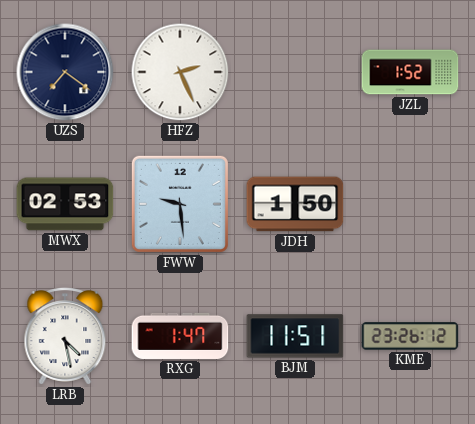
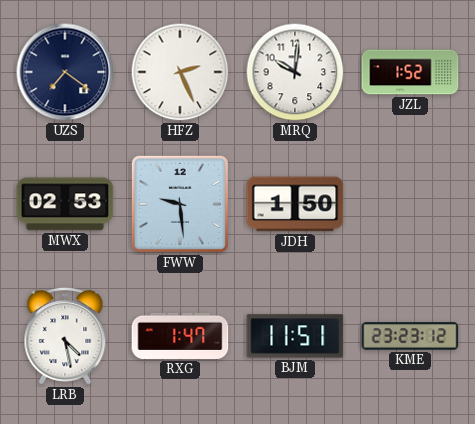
MRQ: none -> 10:01 (295, 72)
KME: 23:26 -> 23:23 (410, 336)
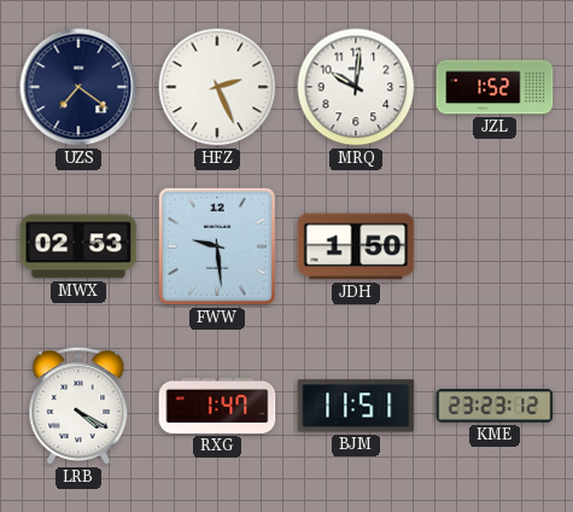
LRB: 4:28 -> 4:20 (78, 407)
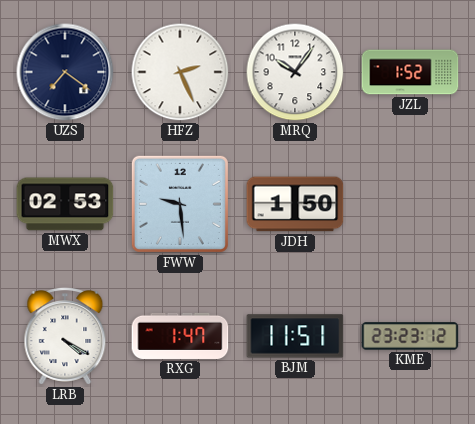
MRQ: 10:01 -> 10:06 (295, 72)
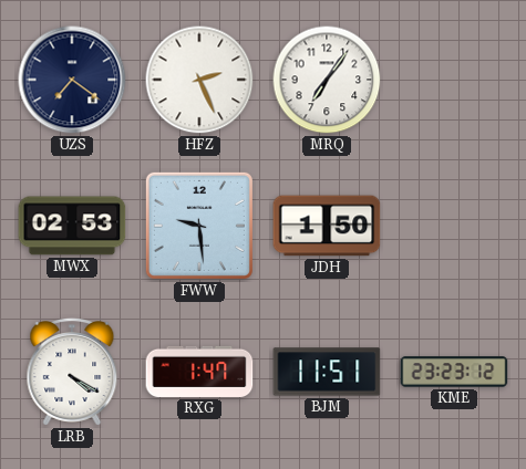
MRQ: 10:06 -> 7:06 (327, 80)
JZL: 1:52 -> none (410, 72)
